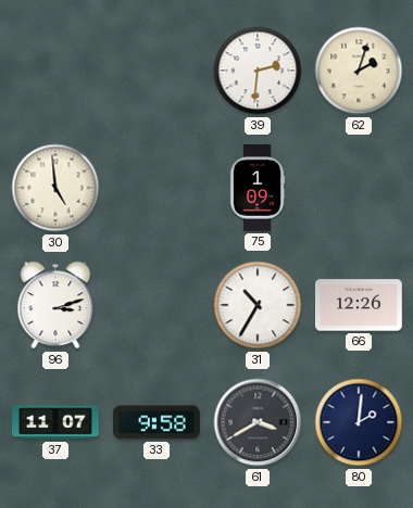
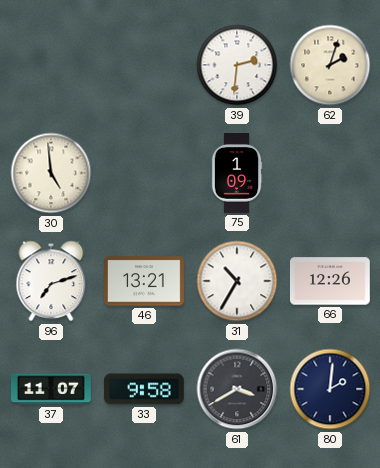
96: 3:12 -> 7:12 (51, 281)
46: none -> 13:21 (145, 281)
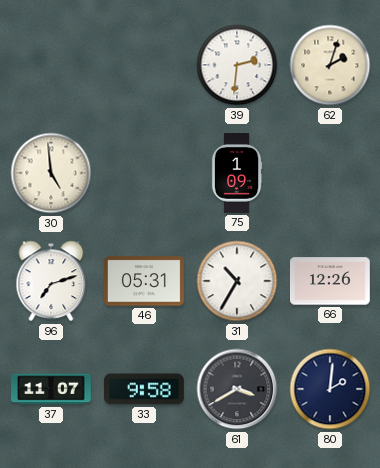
46: 13:21 -> 05:31 (145, 281)
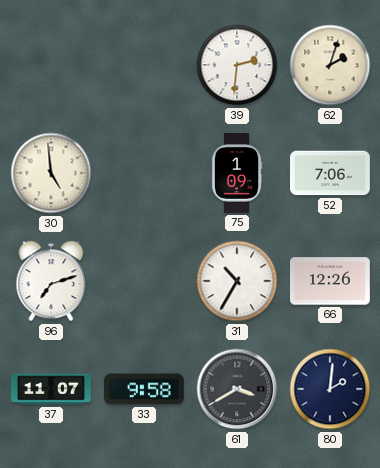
52: none -> 7:06 (331, 173)
46: 05:31 -> none (145, 281)
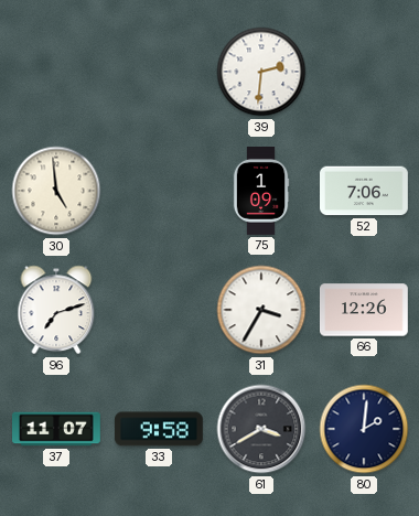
62: 2:03 -> none (330, 65)
31: 10:35 -> 3:35 (261, 310)
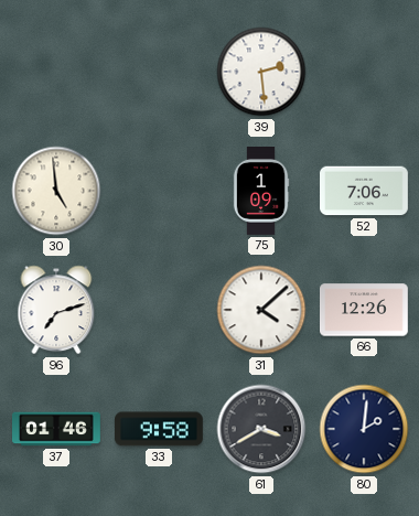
39: 2:31 -> 2:29 (261, 72)
31: 3:35 -> 4:08 (261, 310)
37: 11:07 -> 01:46 (57, 429)
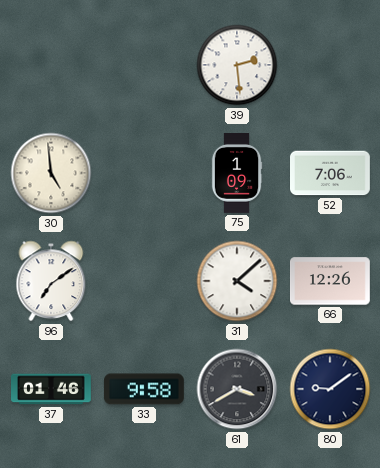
96: 7:12 -> 7:09 (51, 281)
80: 2:01 -> 9:09 (330, 389)
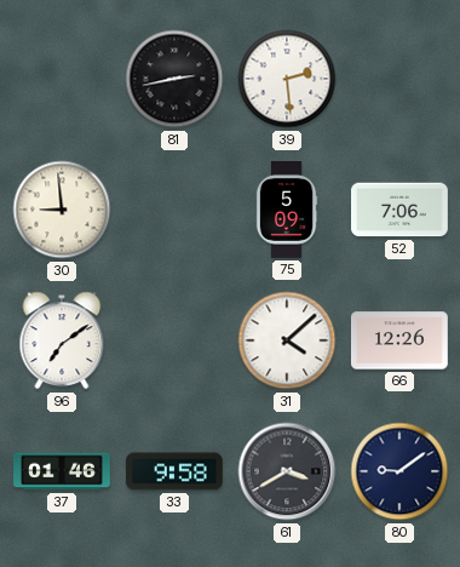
81: none -> 2:43 (174, 79)
30: 4:59 -> 8:59 (62, 210)
75: 1:09 -> 5:09 (287, 211)
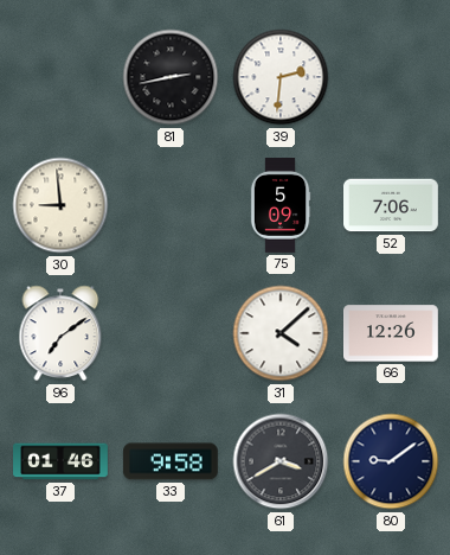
39: 2:29 -> 2:31 (281, 77)
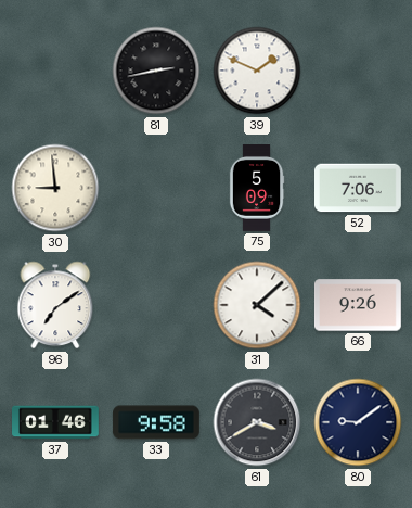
39: 2:31 -> 1:49 (257, 71)
66: 12:26 -> 9:26 (359, 305)
